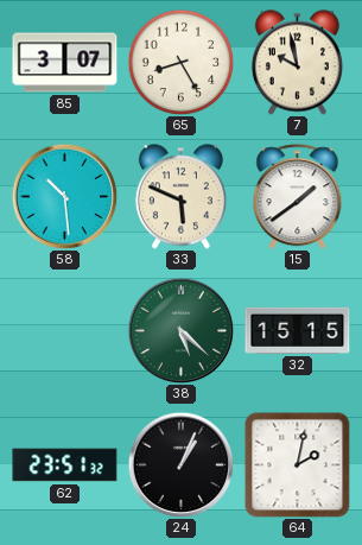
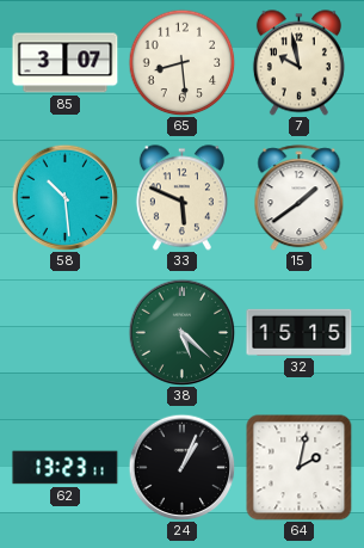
65: 8:25 -> 8:29 (181, 62)
62: 23:51 -> 13:23 (66, 468)
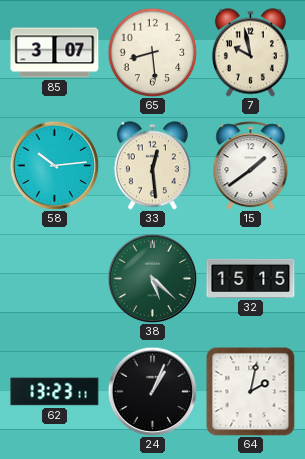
58: 10:29 -> 10:14 (54, 165)
33: 5:49 -> 12:29 (152, 166)
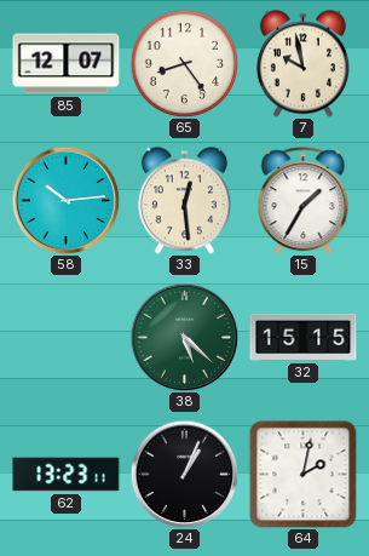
85: 3:07 -> 12:07 (67, 64)
65: 8:29 -> 8:24 (184, 63)
15: 1:39 -> 1:35 (304, 201)
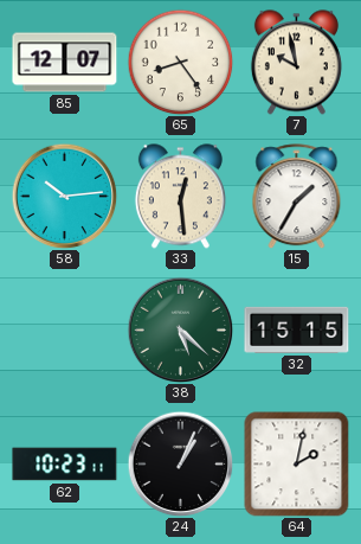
62: 13:23 -> 10:23 (65, 465)
